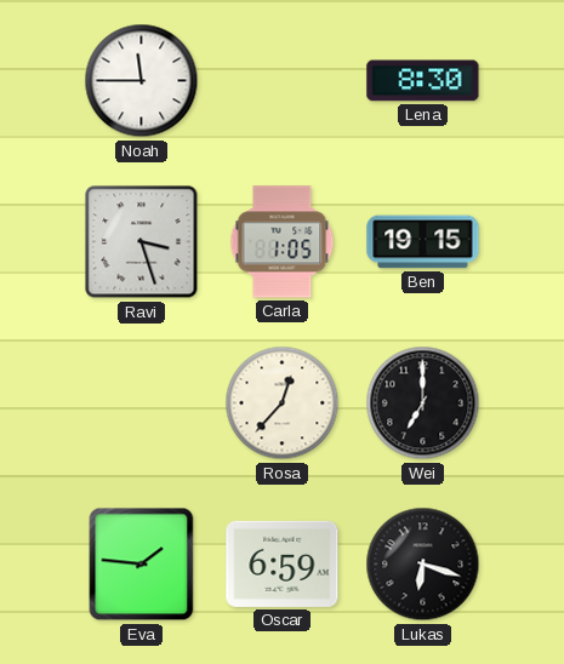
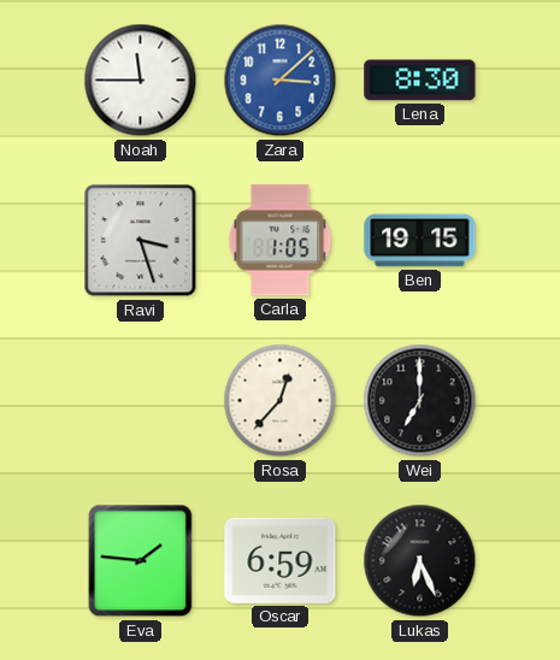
Zara: none -> 3:08 (281, 81)
Lukas: 6:18 -> 6:26 (420, 561)
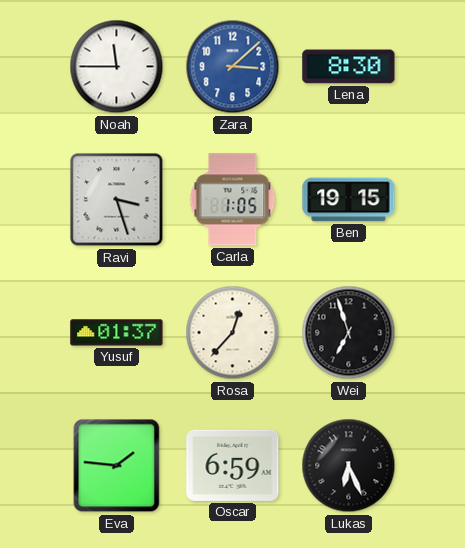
Yusuf: none -> 01:37 (117, 333)
Wei: 7:00 -> 6:57 (349, 333)
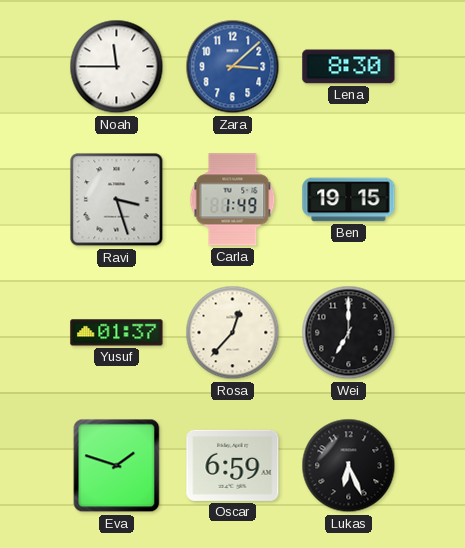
Carla: 1:05 -> 1:49 (233, 200)
Wei: 6:57 -> 7:00 (349, 333)
Eva: 1:46 -> 1:48 (117, 466)
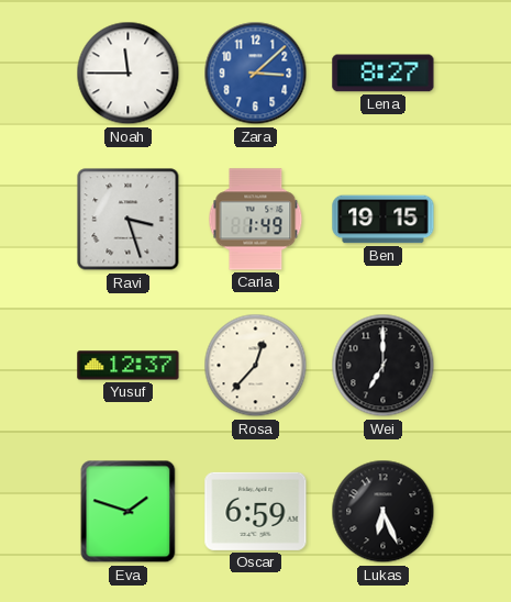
Lena: 8:30 -> 8:27 (384, 74)
Yusuf: 01:37 -> 12:37 (129, 366)
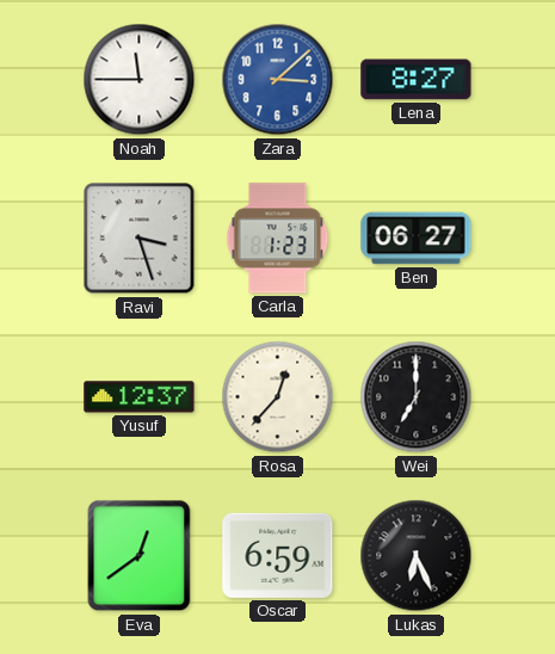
Carla: 1:49 -> 1:23 (278, 239)
Ben: 19:15 -> 06:27 (417, 239)
Eva: 1:48 -> 12:39 (140, 556)
